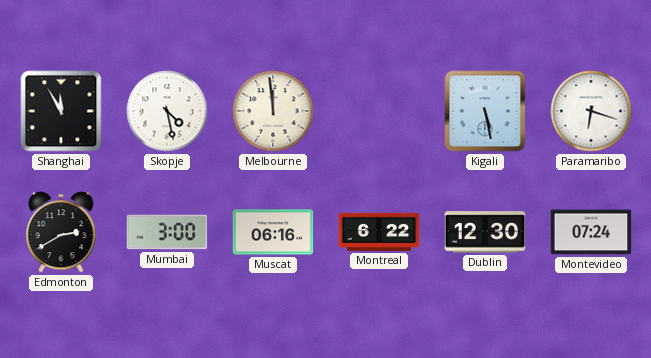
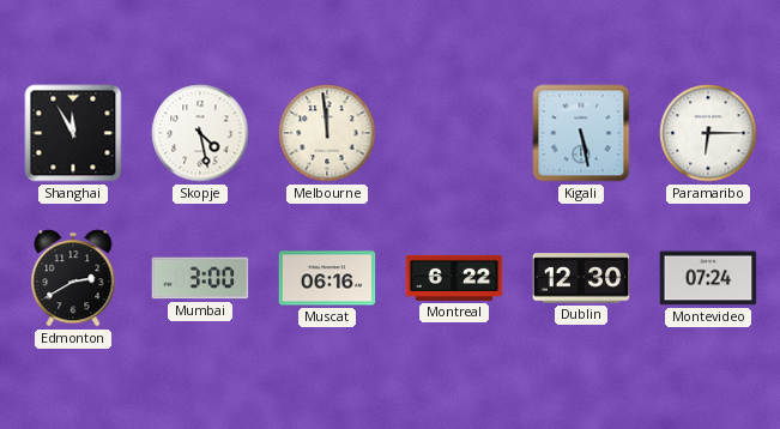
Paramaribo: 6:18 -> 6:15 (708, 133)
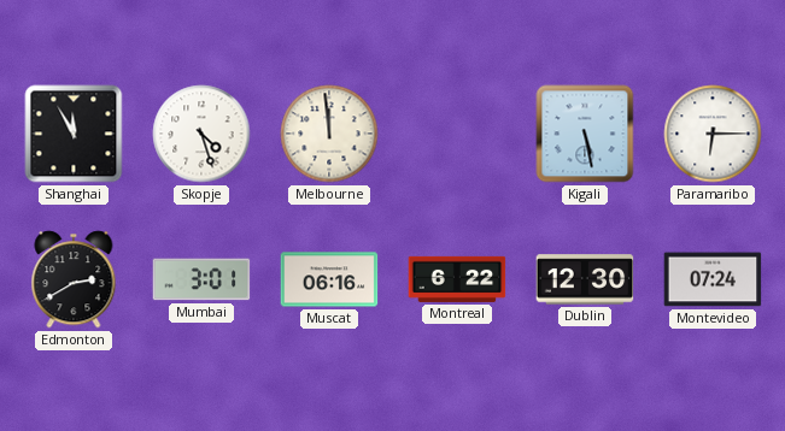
Skopje: 4:28 -> 4:27 (201, 134)
Mumbai: 3:00 -> 3:01 (201, 279)
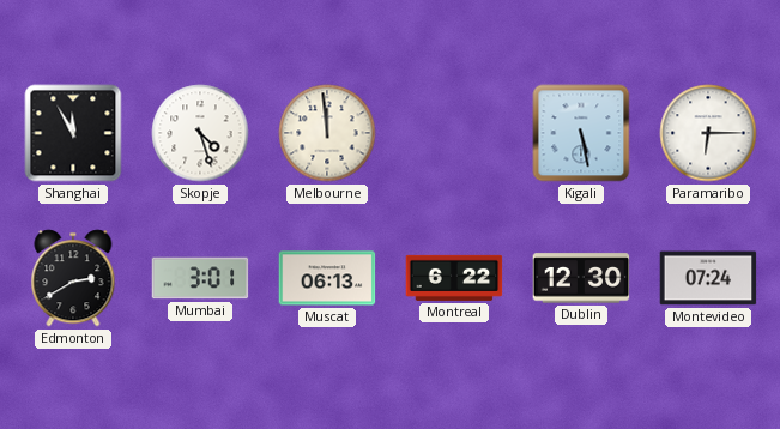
Muscat: 06:16 -> 06:13 (327, 278)
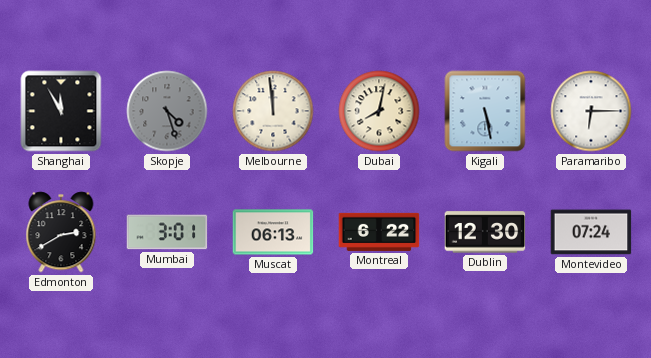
Skopje dial: white -> grey (167, 111)
Dubai: none -> 8:02 (379, 111)
